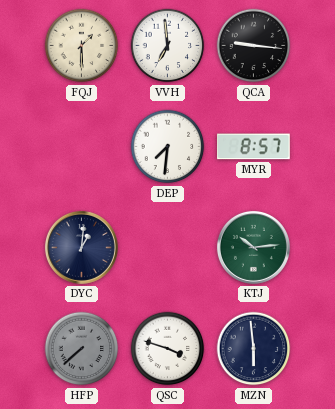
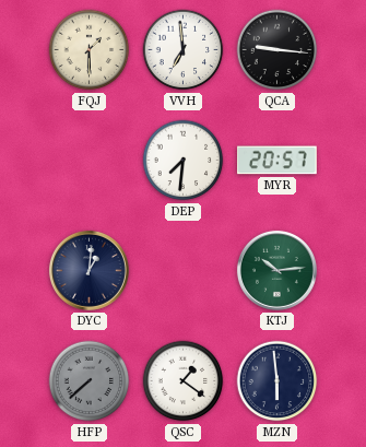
MYR: 8:57 -> 20:57 (278, 161)
QSC: 3:48 -> 1:21 (184, 381)
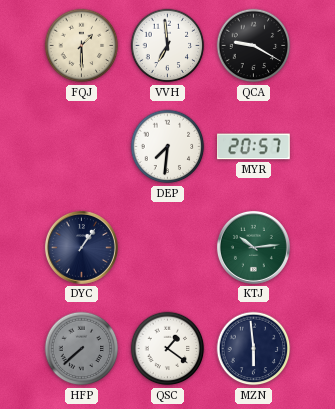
QCA: 9:16 -> 9:20 (254, 46)
DYC: 1:01 -> 1:06 (81, 247)
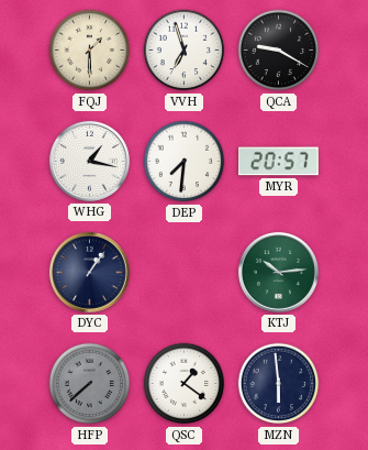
VVH: 6:59 -> 6:57 (185, 51)
WHG: none -> 1:17 (89, 161)
